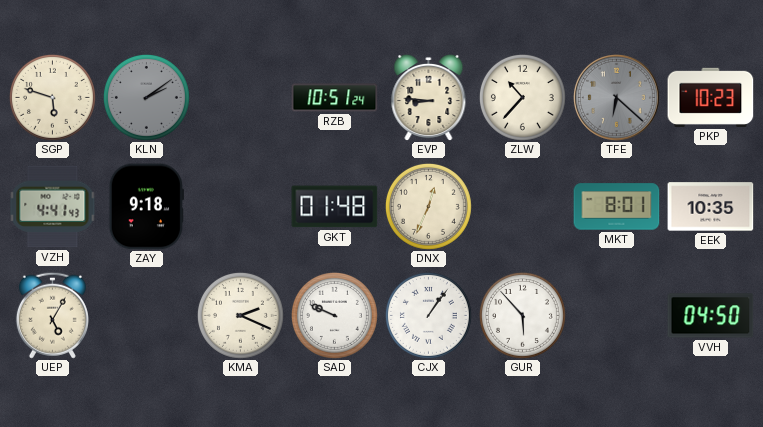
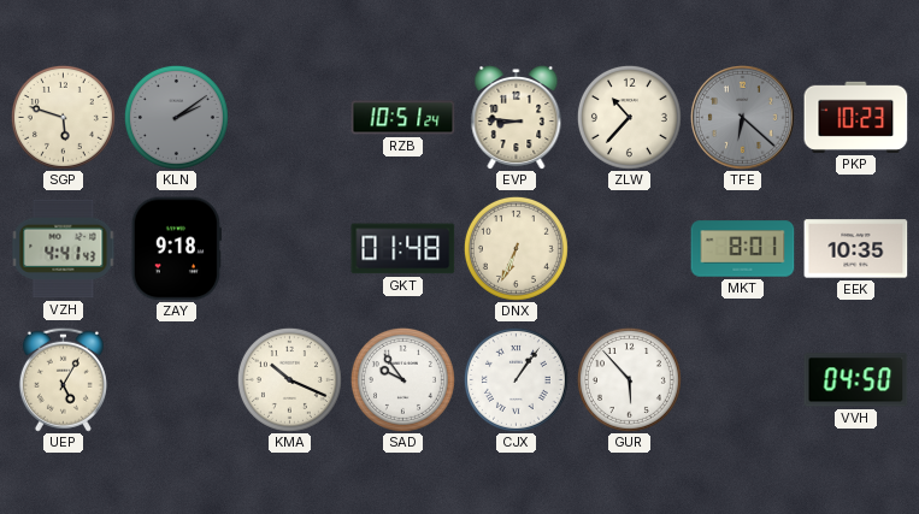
DNX: 12:34 -> 6:34 (516, 248)
KMA: 2:19 -> 10:19 (289, 379)
SAD: 9:49 -> 9:54 (402, 379)
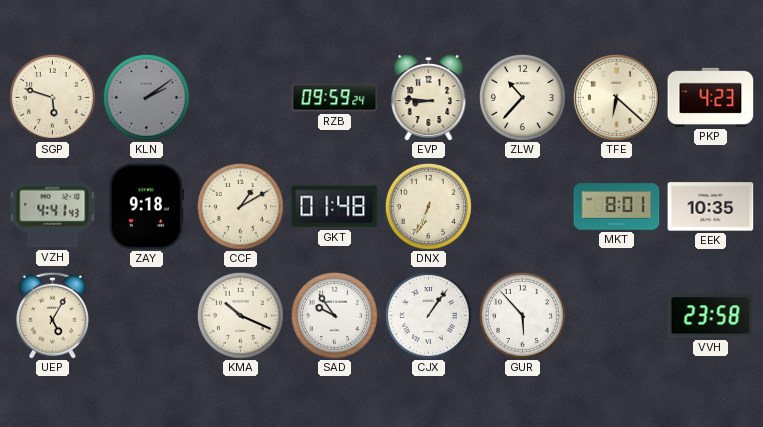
RZB: 10:51 -> 09:59 (335, 98)
TFE dial: grey -> cream (616, 97)
PKP: 10:23 -> 4:23 (711, 97)
CCF: none -> 1:10 (240, 206)
VVH: 04:50 -> 23:58 (711, 316)
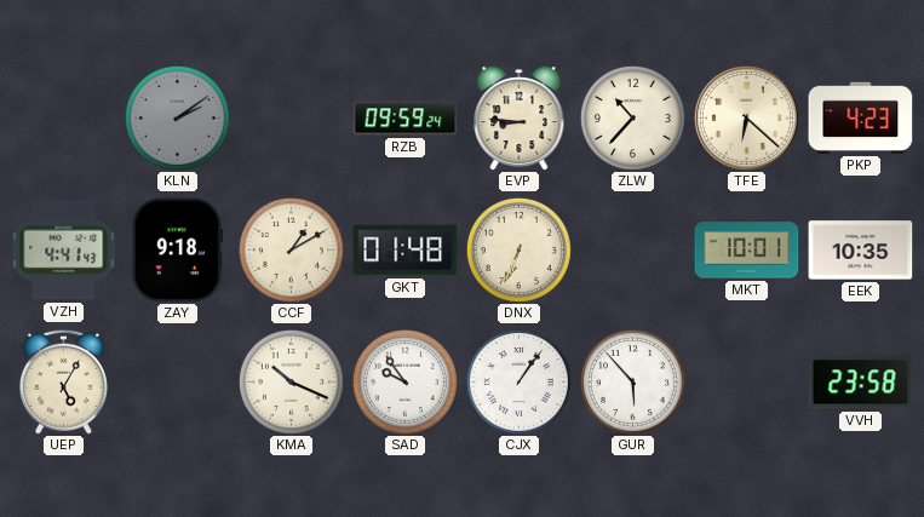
SGP: 5:48 -> none (52, 97)
MKT: 8:01 -> 10:01 (747, 251)
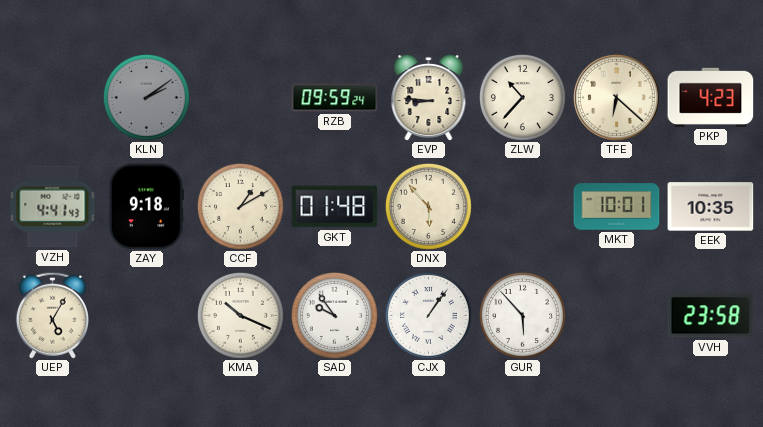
DNX: 6:34 -> 5:53 (428, 206)
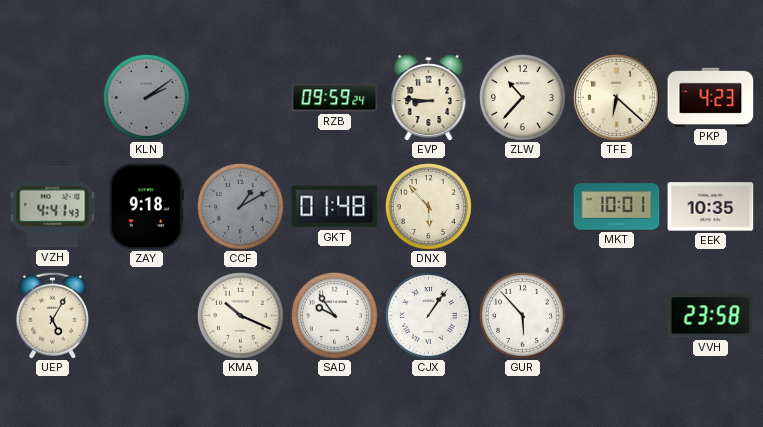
CCF dial: cream -> grey (240, 206)
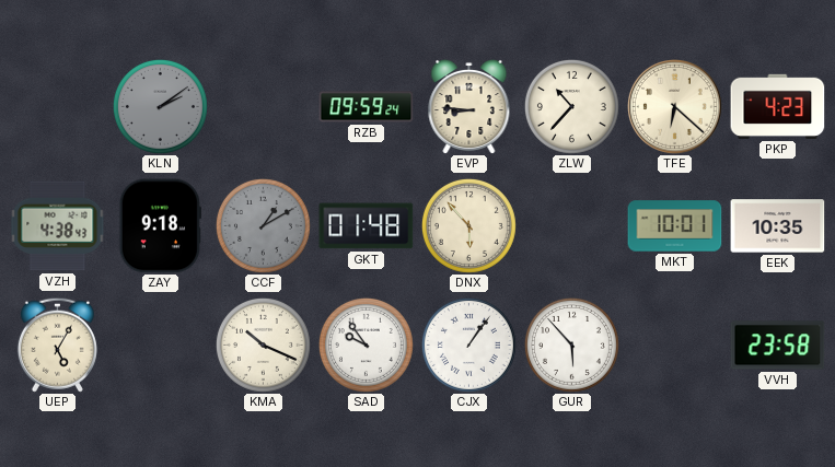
VZH: 4:41 -> 4:38 (58, 226)
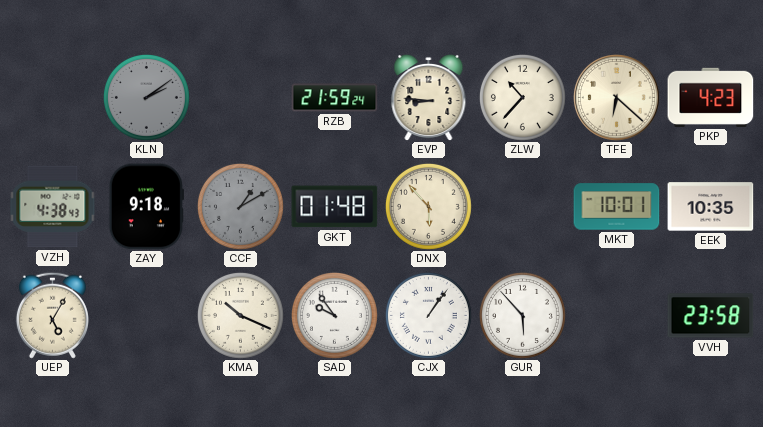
RZB: 09:59 -> 21:59 (335, 98)
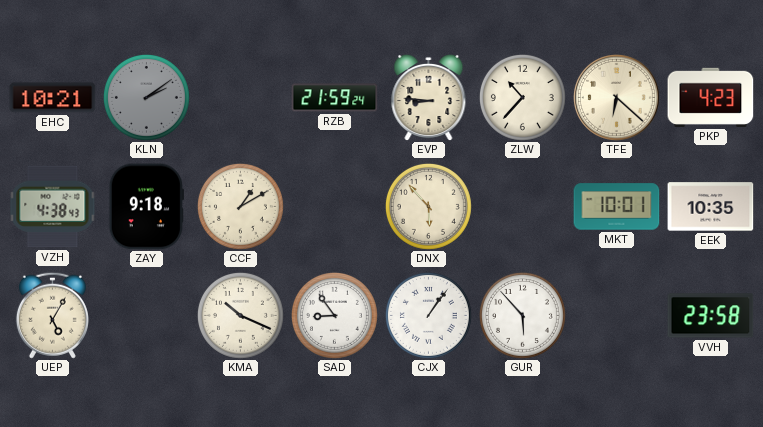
EHC: none -> 10:21 (53, 98)
CCF dial: grey -> cream (240, 206)
GKT: 01:48 -> none (335, 207)
SAD: 9:54 -> 8:54 (334, 315)
